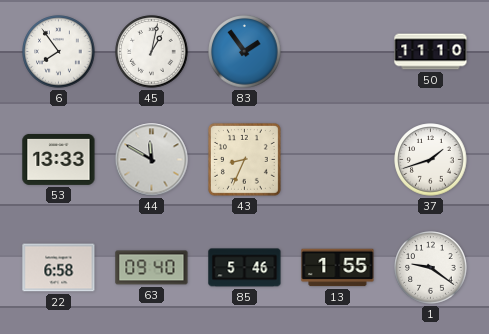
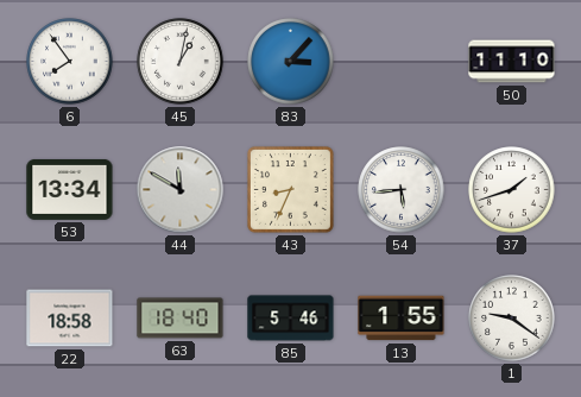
83: 1:54 -> 3:07 (291, 62)
53: 13:33 -> 13:34 (70, 189)
54: none -> 5:44 (402, 190)
22: 6:58 -> 18:58 (70, 319)
63: 09:40 -> 18:40 (181, 319)
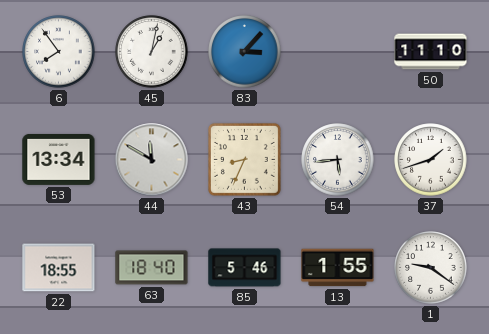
22: 18:58 -> 18:55 (59, 268)
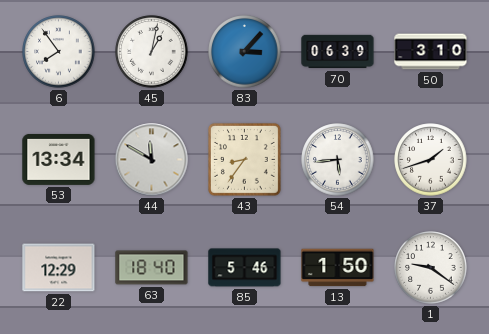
70: none -> 06:39 (338, 52)
50: 11:10 -> 3:10 (431, 52)
43: 8:34 -> 8:36 (244, 159)
22: 18:55 -> 12:29 (59, 268)
13: 1:55 -> 1:50 (338, 268)
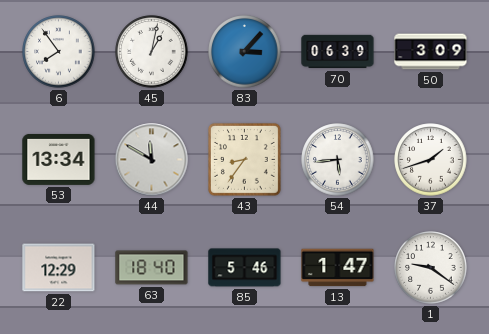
50: 3:10 -> 3:09 (431, 52)
13: 1:50 -> 1:47 (338, 268)
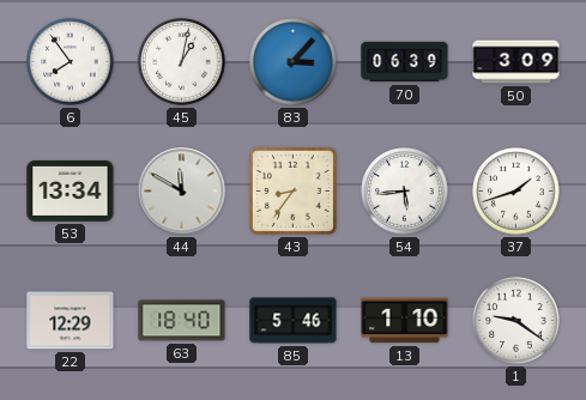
13: 1:47 -> 1:10 (405, 321)
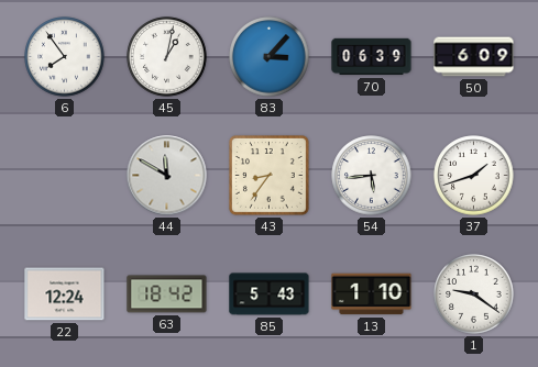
50: 3:09 -> 6:09 (474, 57)
53: 13:34 -> none (71, 190)
22: 12:29 -> 12:24 (65, 294)
63: 18:40 -> 18:42 (167, 294)
85: 5:46 -> 5:43 (270, 294)
